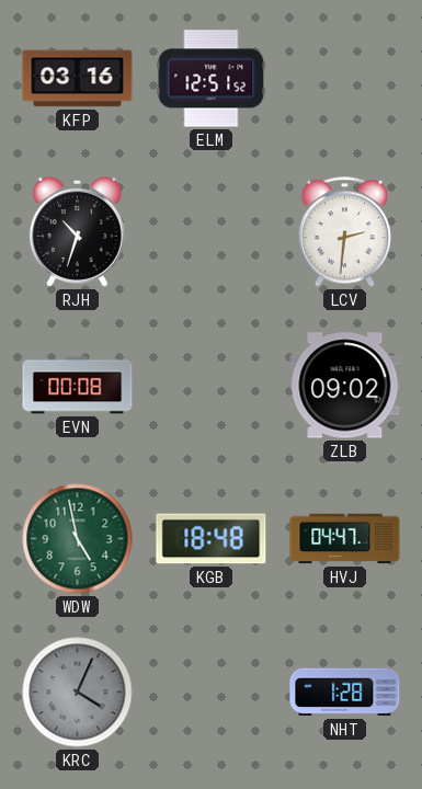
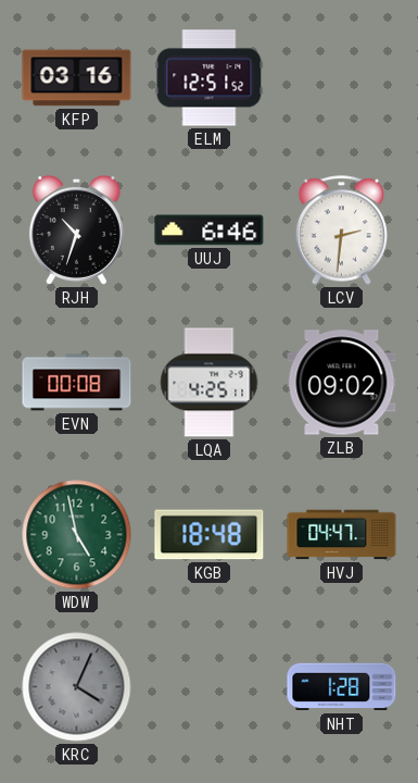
UUJ: none -> 6:46 (210, 231)
LQA: none -> 4:25 (210, 383)
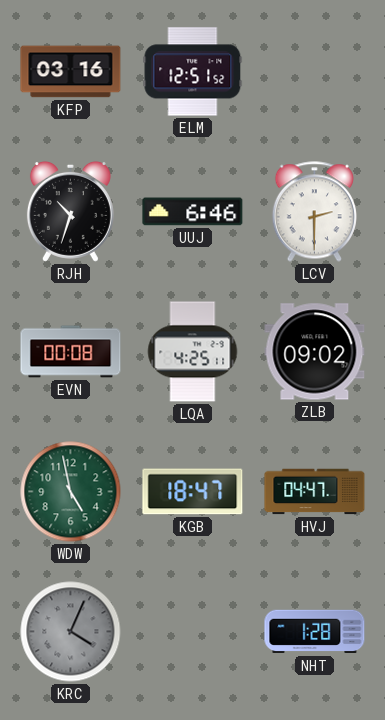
LCV: 2:31 -> 2:30 (314, 212)
KGB: 18:48 -> 18:47 (193, 492)
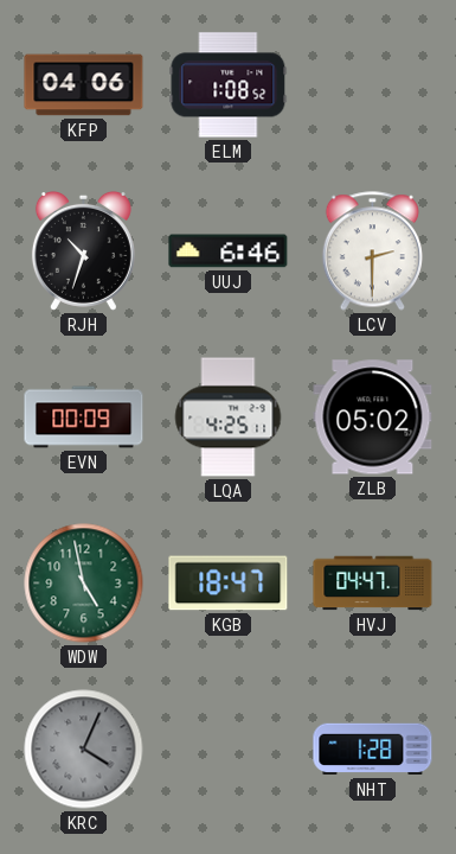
KFP: 03:16 -> 04:06 (84, 85)
ELM: 12:51 -> 1:08 (229, 85)
EVN: 00:08 -> 00:09 (84, 418)
ZLB: 09:02 -> 05:02 (373, 418)
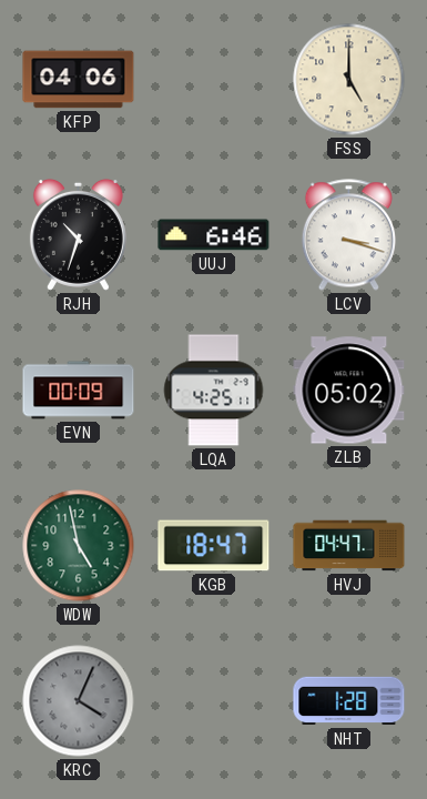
ELM: 1:08 -> none (229, 85)
FSS: none -> 5:00 (349, 80)
LCV: 2:30 -> 3:18 (348, 235)
